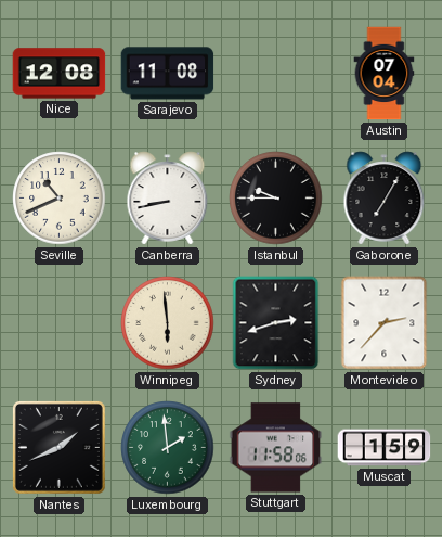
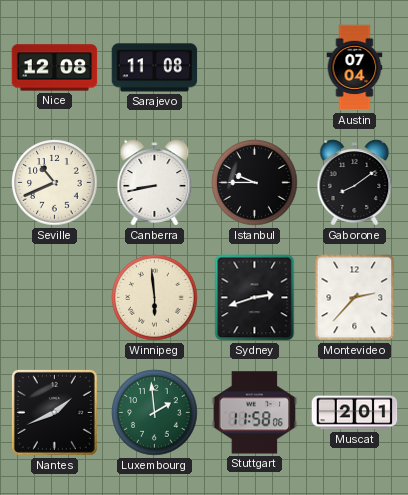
Gaborone: 7:05 -> 8:09 (355, 183)
Muscat: 1:59 -> 2:01 (355, 413)
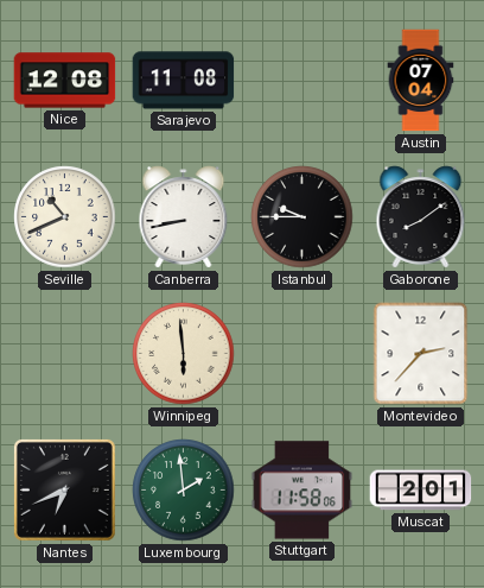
Sydney: 2:42 -> none (255, 298)
Nantes: 1:41 -> 6:41 (64, 489)
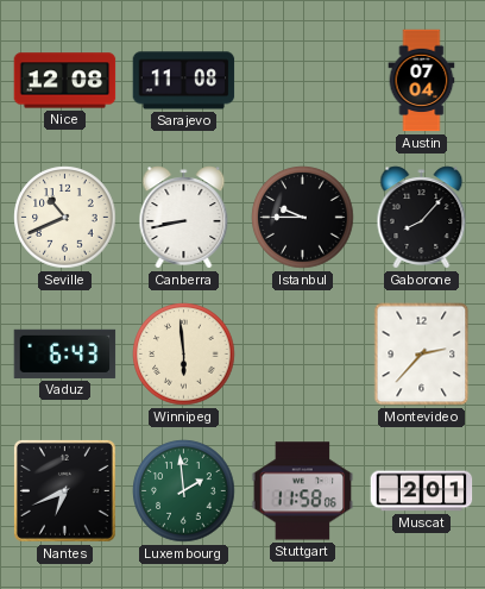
Gaborone: 8:09 -> 8:07 (422, 218)
Vaduz: none -> 6:43 (65, 353)
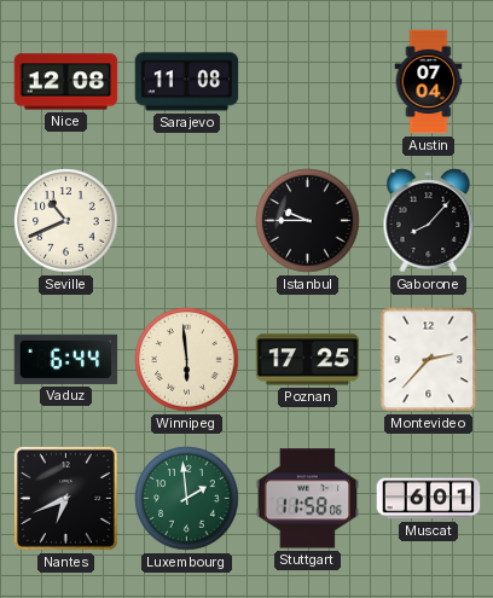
Canberra: 8:43 -> none (184, 218)
Vaduz: 6:43 -> 6:44 (66, 359)
Poznan: none -> 17:25 (308, 360)
Muscat: 2:01 -> 6:01 (429, 499)
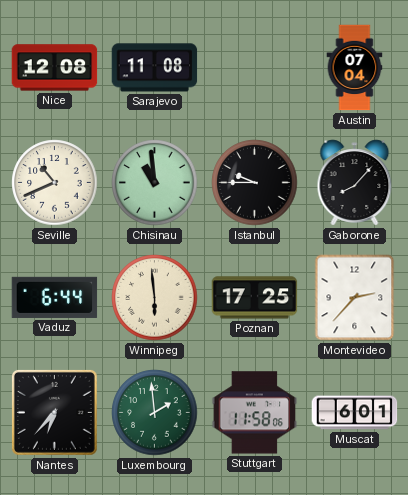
Chisinau: none -> 10:59 (155, 183)
Nantes: 6:41 -> 6:37 (54, 412)
